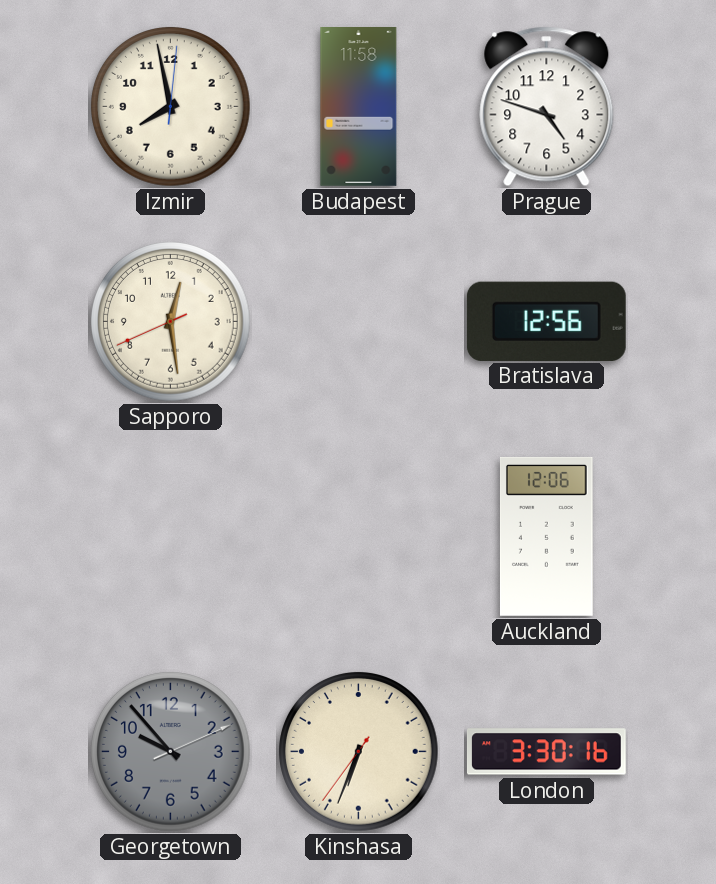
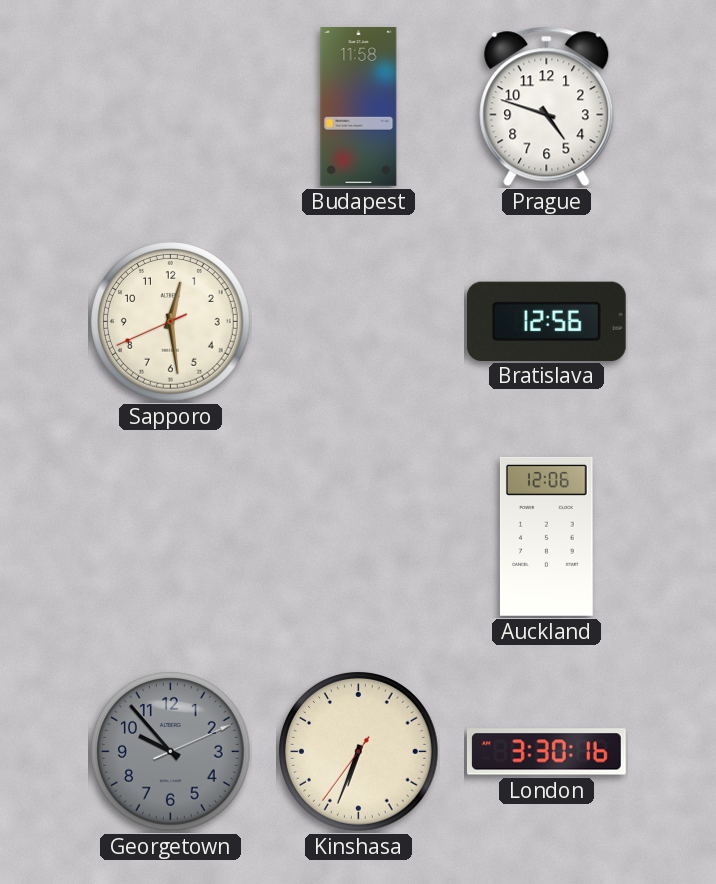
Izmir: 7:58 -> none (171, 107)
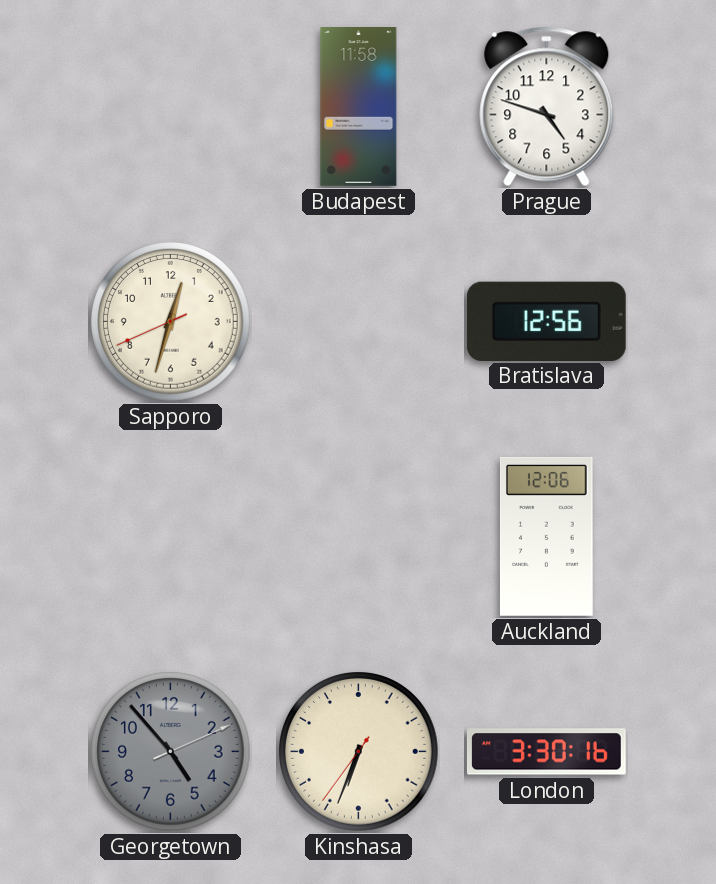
Sapporo: 12:28 -> 12:32 (171, 322)
Georgetown: 9:53 -> 4:53 (171, 752)
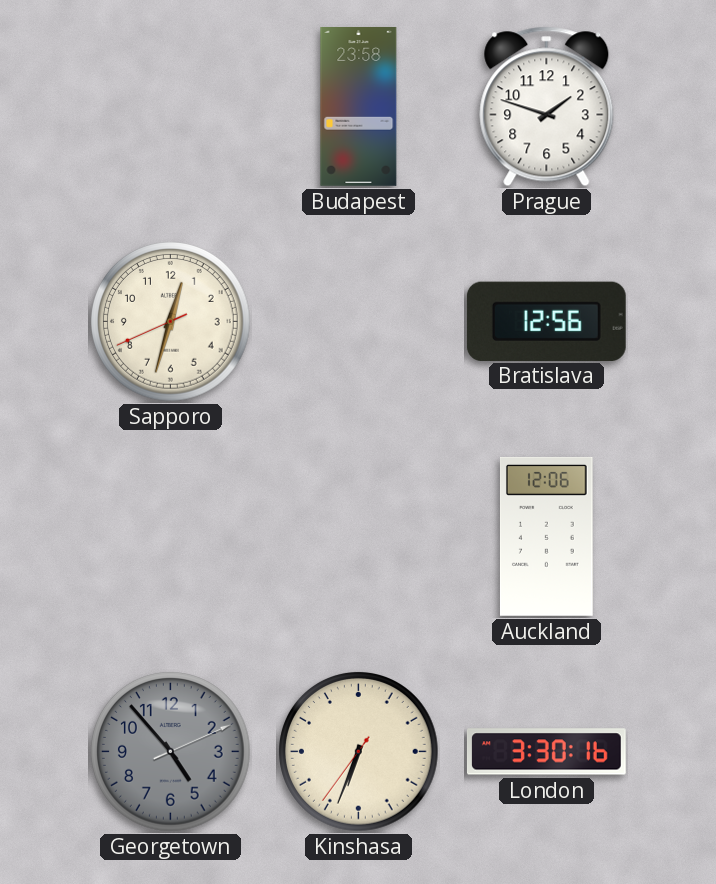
Budapest: 11:58 -> 23:58 (359, 107)
Prague: 4:48 -> 1:48 (547, 107)
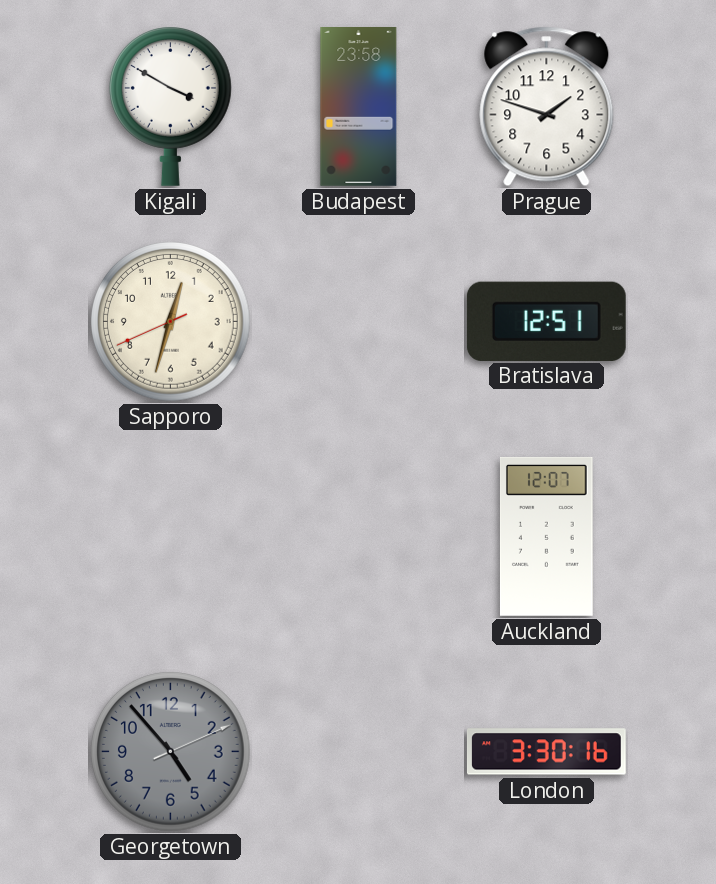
Kigali: none -> 3:50 (170, 106)
Bratislava: 12:56 -> 12:51 (546, 321)
Auckland: 12:06 -> 12:07 (546, 536)
Kinshasa: 6:33 -> none (359, 752)
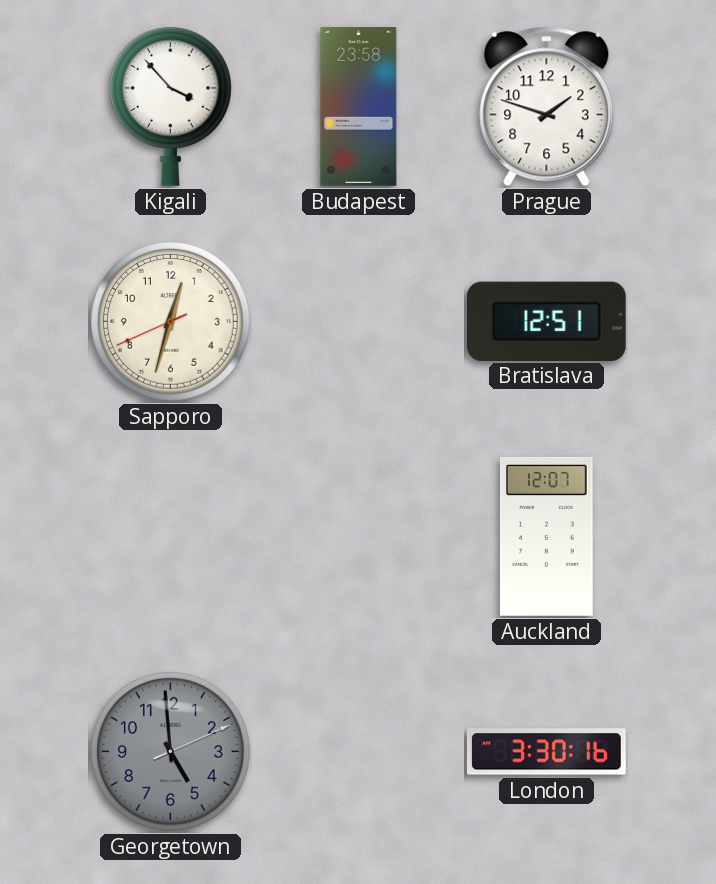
Kigali: 3:50 -> 3:53 (170, 106)
Georgetown: 4:53 -> 4:59 (171, 752)
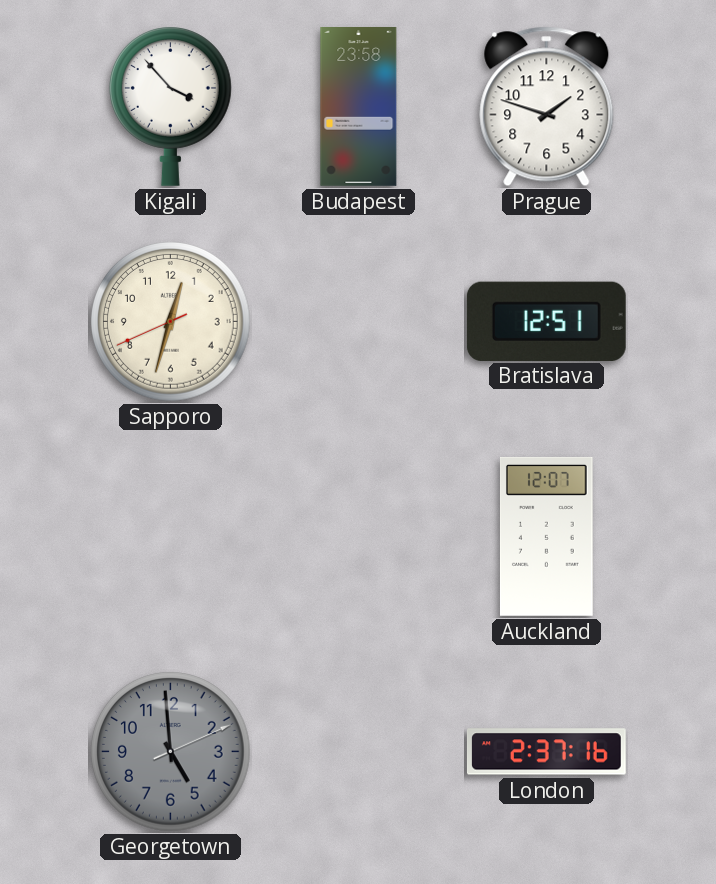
London: 3:30 -> 2:37 (546, 752)
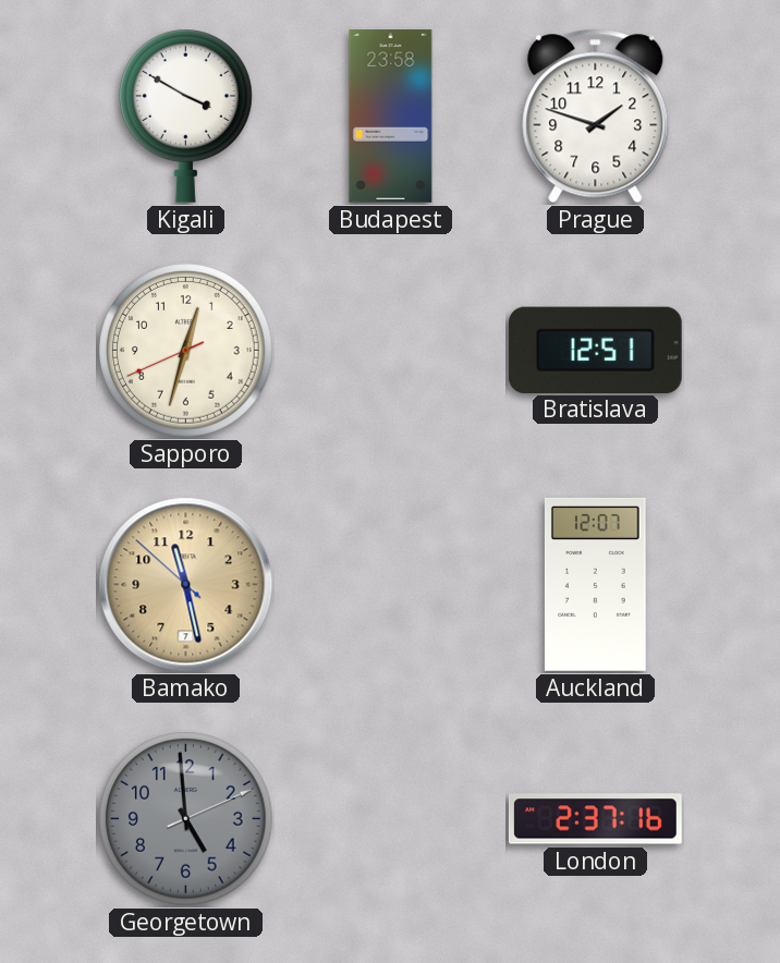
Kigali: 3:53 -> 3:50 (185, 115)
Bamako: none -> 11:27 (186, 585)
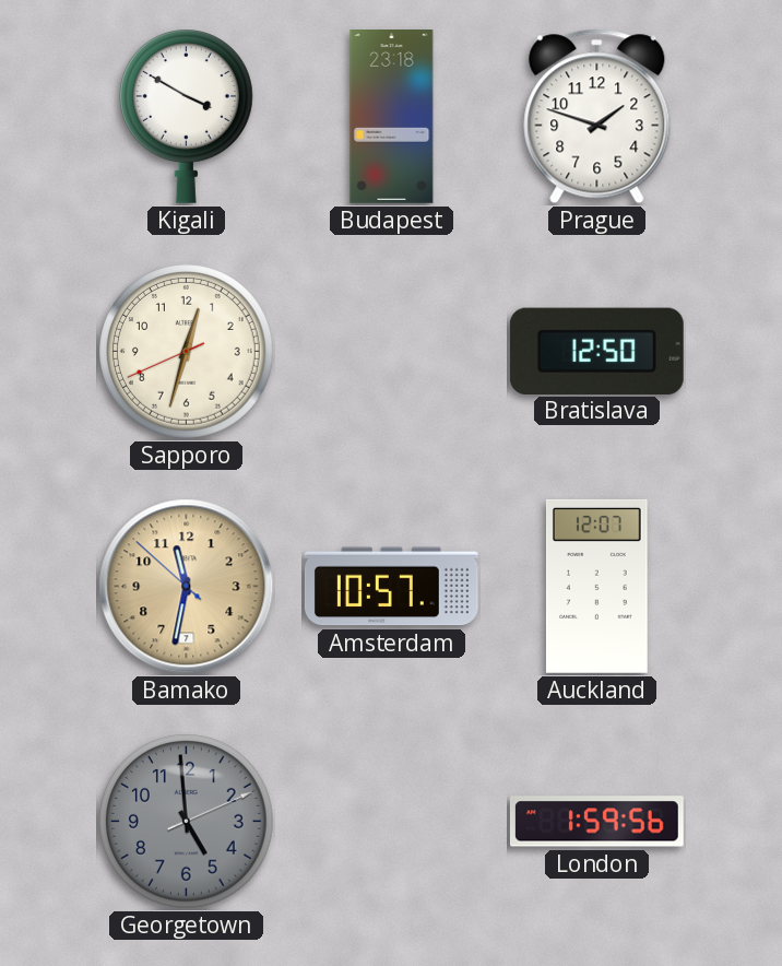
Budapest: 23:58 -> 23:18 (392, 117)
Bratislava: 12:51 -> 12:50 (596, 351)
Bamako: 11:27 -> 11:31 (187, 587)
Amsterdam: none -> 10:57 (391, 587)
London: 2:37 -> 1:59 (596, 822)
